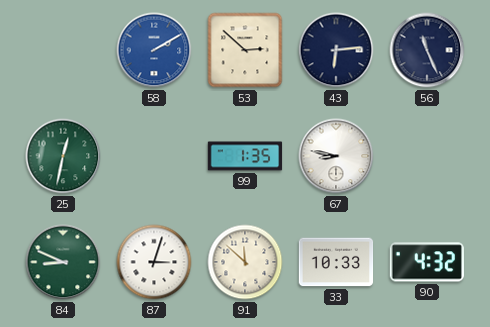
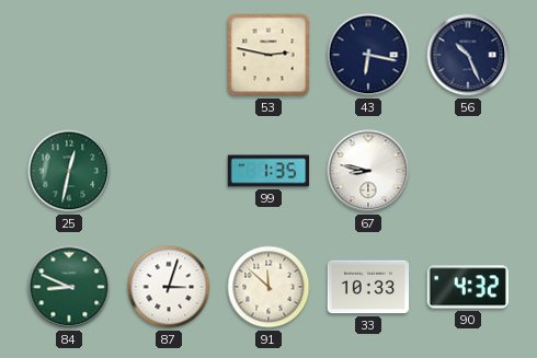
58: 2:10 -> none (154, 50)
53: 2:52 -> 2:47 (268, 55)
43: 6:14 -> 6:17 (368, 55)
56: 11:26 -> 10:26 (468, 55)
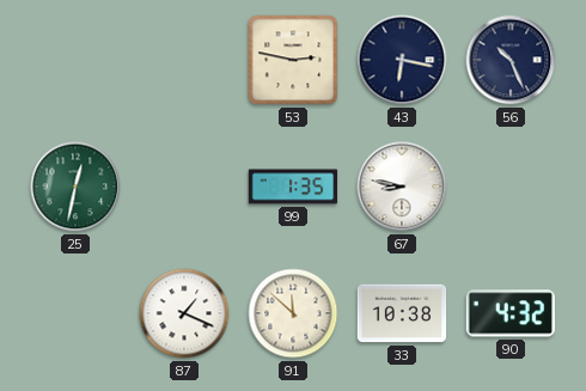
84: 8:49 -> none (69, 287)
87: 3:03 -> 1:19 (184, 313)
33: 10:33 -> 10:38 (402, 313)
